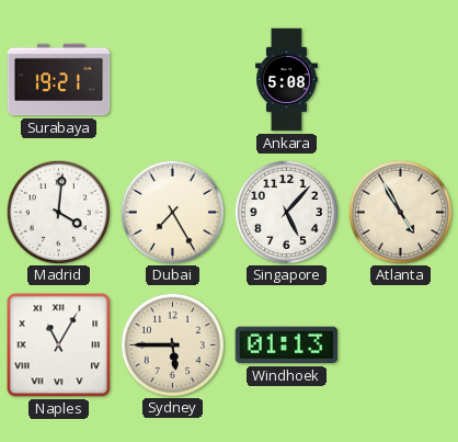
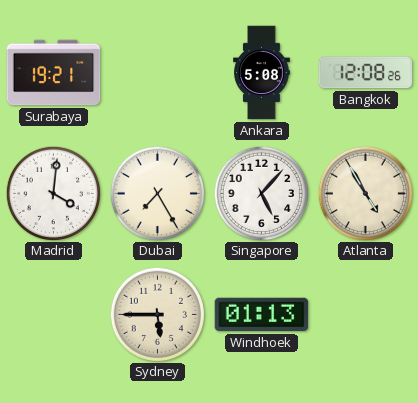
Bangkok: none -> 12:08 (366, 73)
Naples: 11:05 -> none (59, 345)
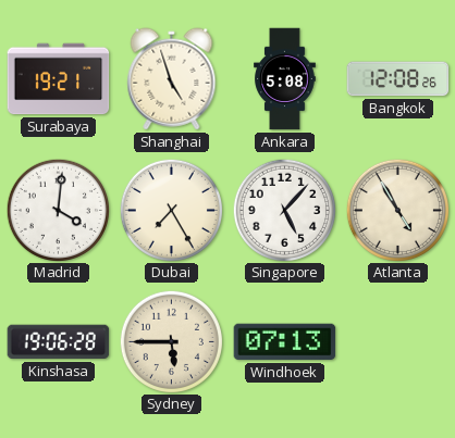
Shanghai: none -> 4:57 (172, 79)
Kinshasa: none -> 19:06 (59, 342)
Windhoek: 01:13 -> 07:13 (285, 342)
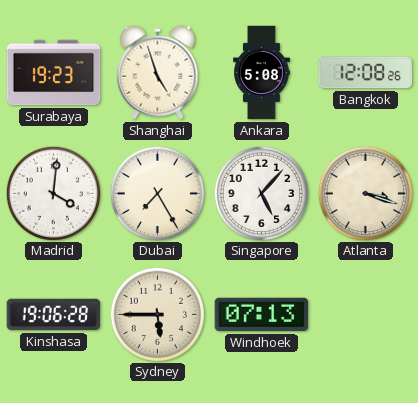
Surabaya: 19:21 -> 19:23 (54, 73)
Atlanta: 4:55 -> 3:18 (365, 193)
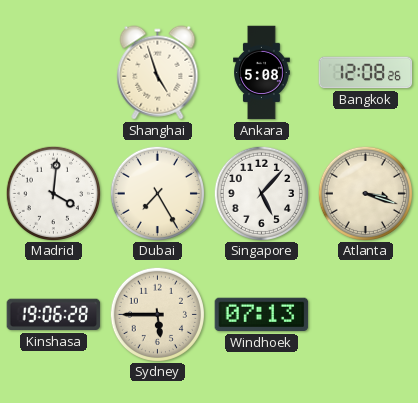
Surabaya: 19:23 -> none (54, 73)
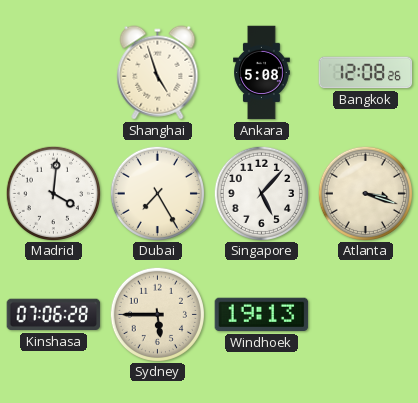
Kinshasa: 19:06 -> 07:06 (54, 315)
Windhoek: 07:13 -> 19:13 (262, 315)
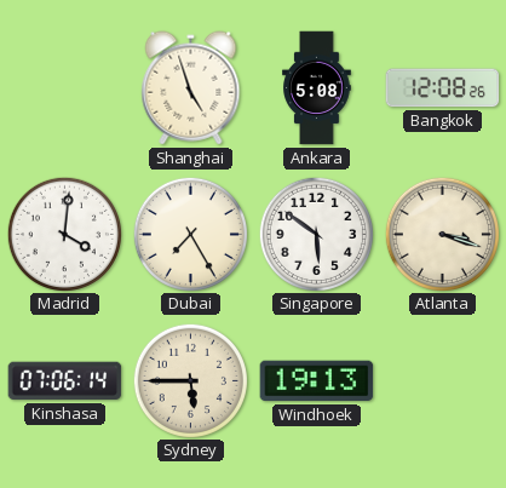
Singapore: 5:07 -> 5:51 (316, 234)
Kinshasa: 07:06:28 -> 07:06:14 (65, 381)
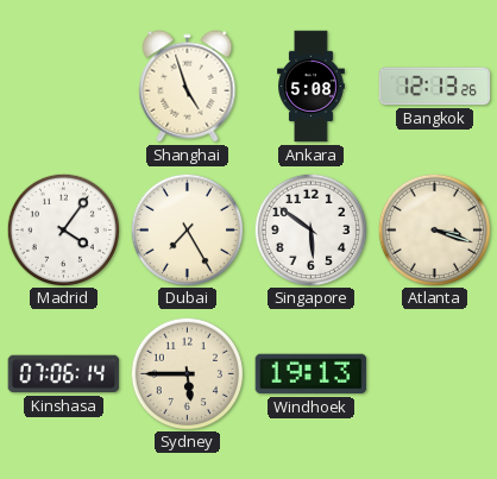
Bangkok: 12:08 -> 12:13 (435, 87)
Madrid: 4:01 -> 4:06 (63, 229)
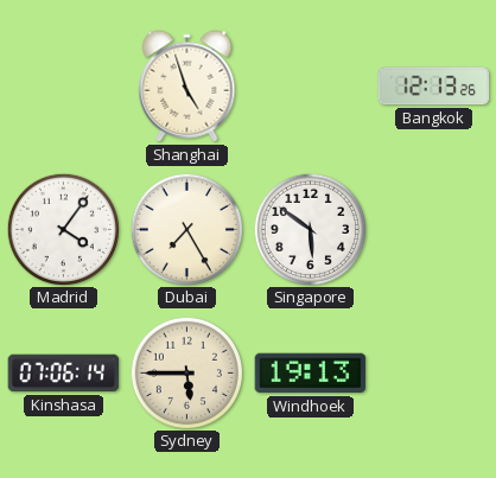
Ankara: 5:08 -> none (312, 87)
Atlanta: 3:18 -> none (434, 229)
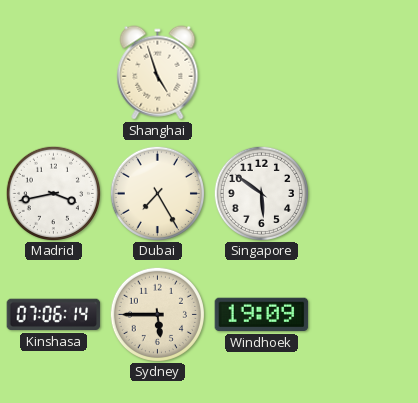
Bangkok: 12:13 -> none (434, 87)
Madrid: 4:06 -> 3:43 (53, 193)
Windhoek: 19:13 -> 19:09 (262, 315)
